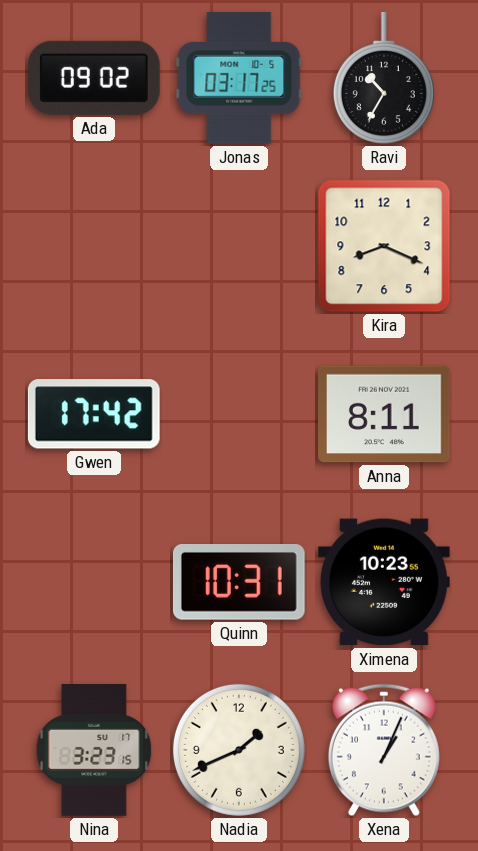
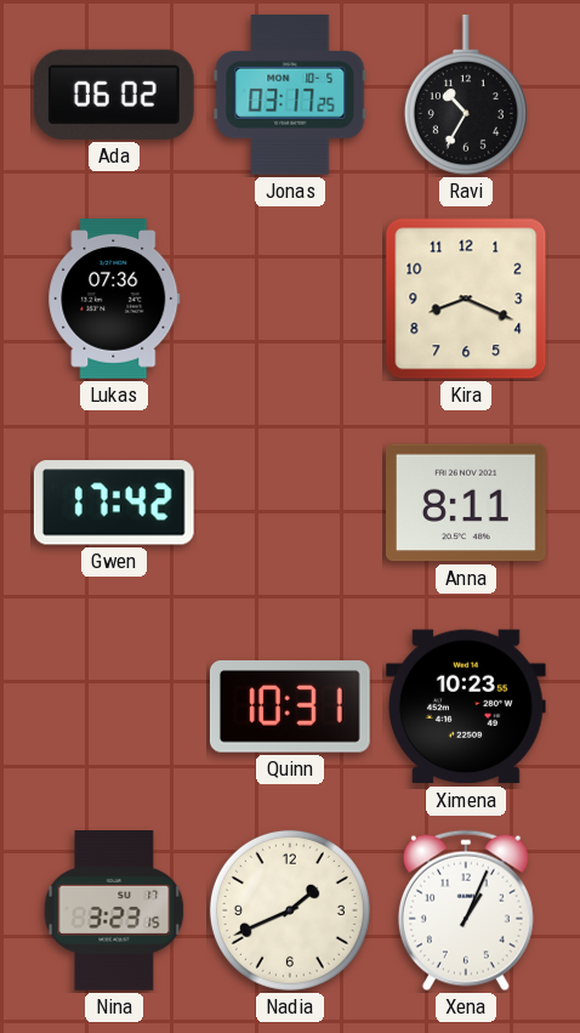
Ada: 09:02 -> 06:02 (114, 95)
Lukas: none -> 07:36 (114, 299)
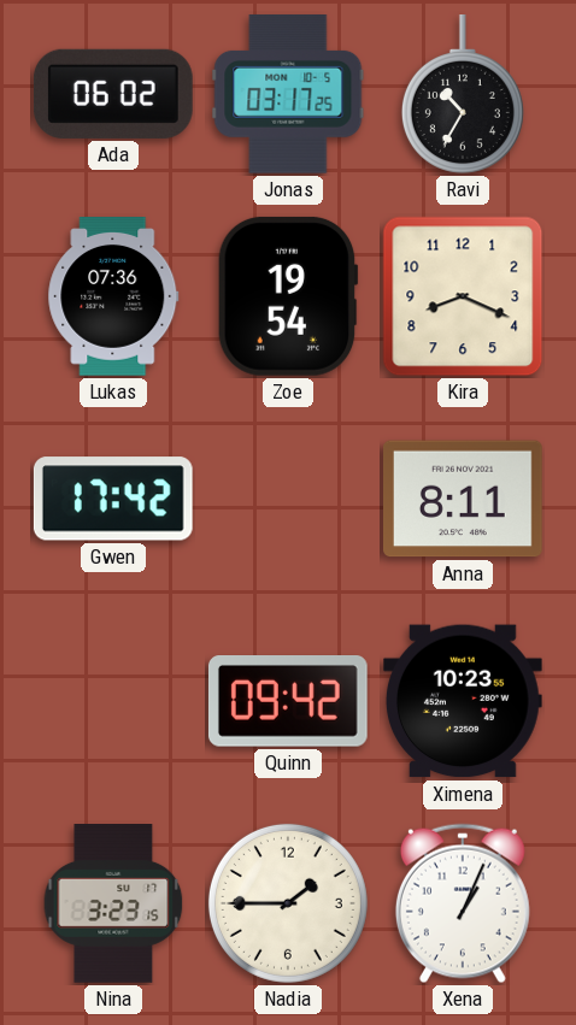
Zoe: none -> 19:54 (288, 296)
Quinn: 10:31 -> 09:42 (288, 702)
Nadia: 1:41 -> 1:45 (288, 903)
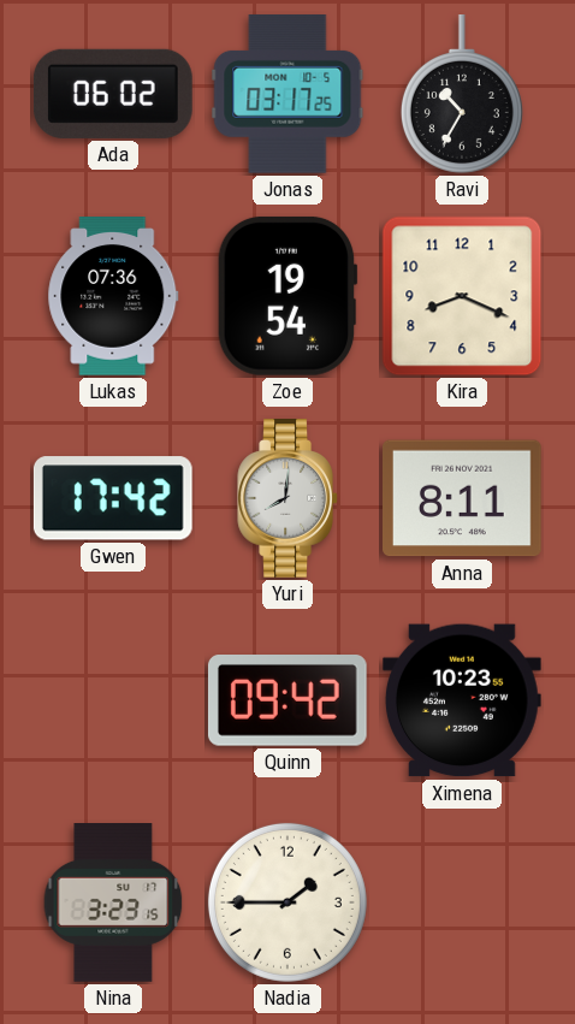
Yuri: none -> 8:01 (287, 498)
Xena: 1:04 -> none (463, 903)
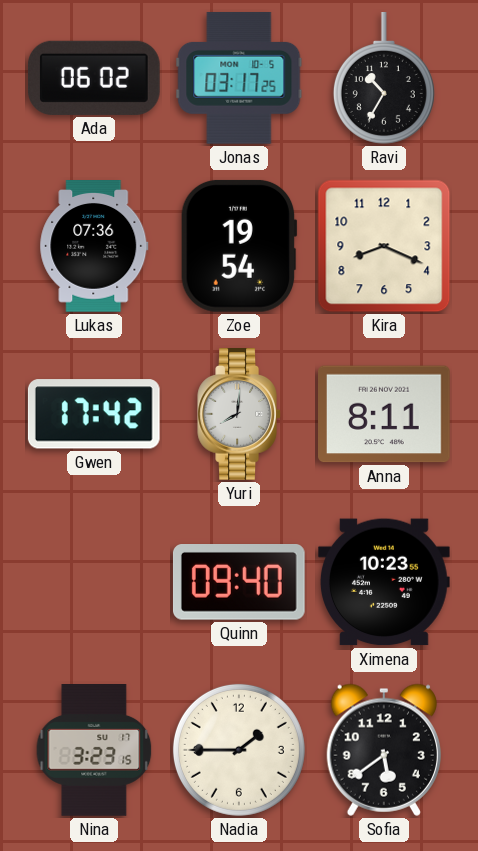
Quinn: 09:42 -> 09:40 (239, 583)
Sofia: none -> 5:39 (383, 750)
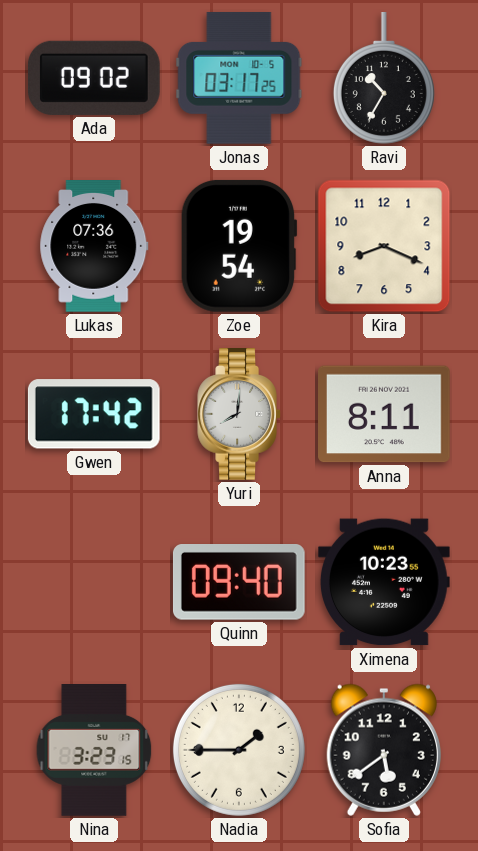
Ada: 06:02 -> 09:02 (94, 78)
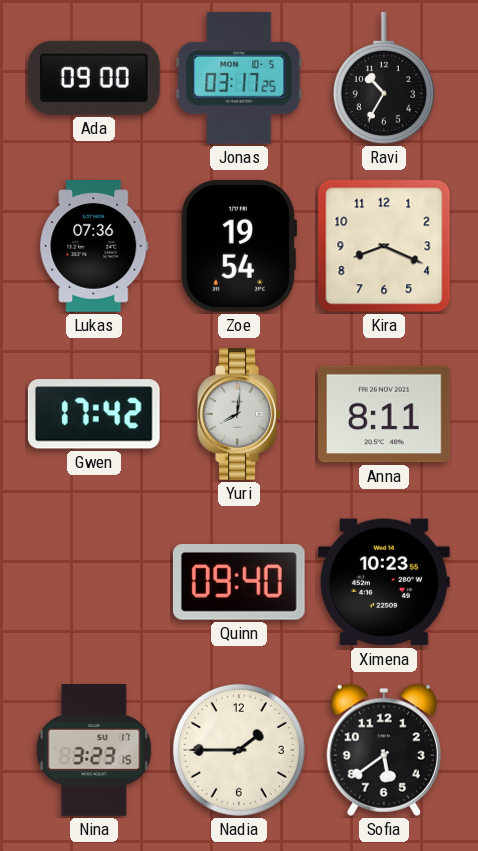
Ada: 09:02 -> 09:00 (94, 78)
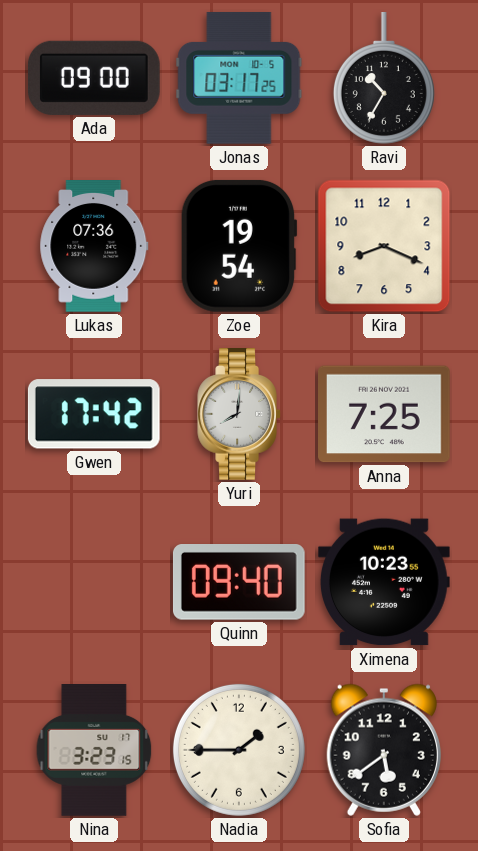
Anna: 8:11 -> 7:25 (385, 414)
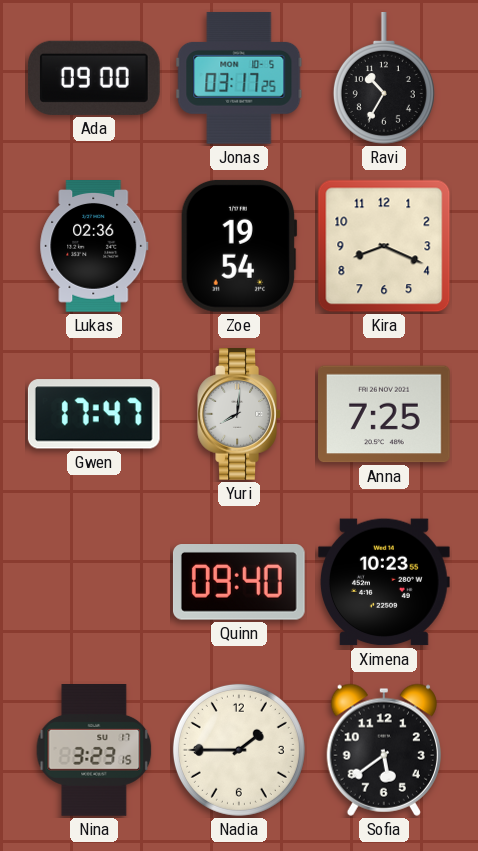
Lukas: 07:36 -> 02:36 (94, 246)
Gwen: 17:42 -> 17:47 (94, 414)
